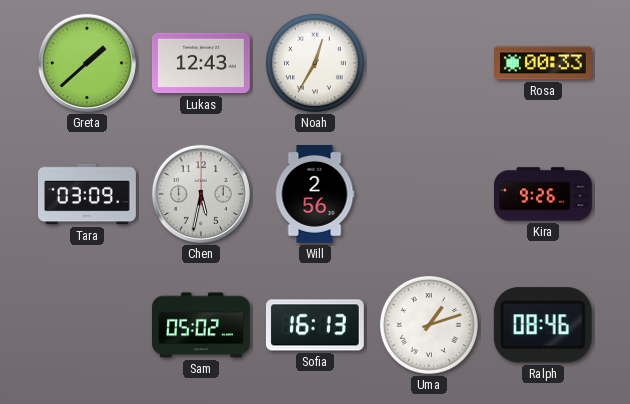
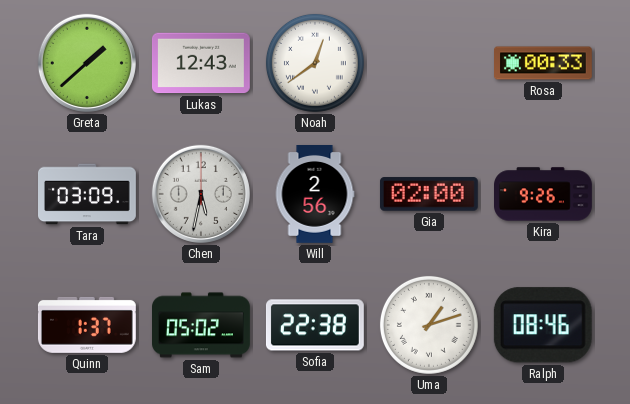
Noah: 12:35 -> 12:39 (315, 63)
Gia: none -> 02:00 (429, 194)
Quinn: none -> 1:37 (87, 325)
Sofia: 16:13 -> 22:38 (315, 325)
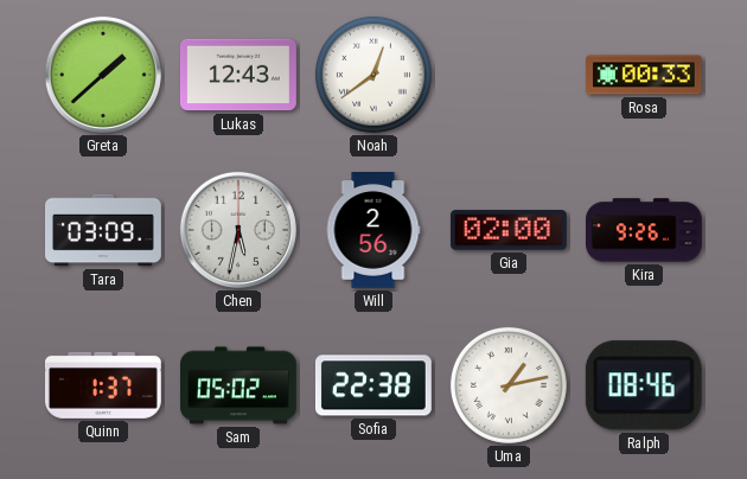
Uma: 1:12 -> 1:13 (509, 385)
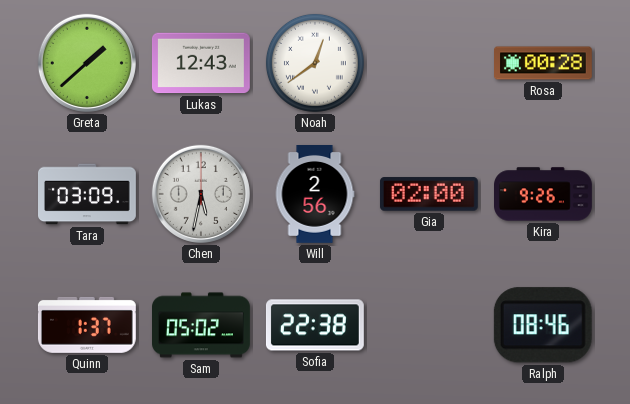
Rosa: 00:33 -> 00:28 (544, 63)
Uma: 1:13 -> none (509, 385)
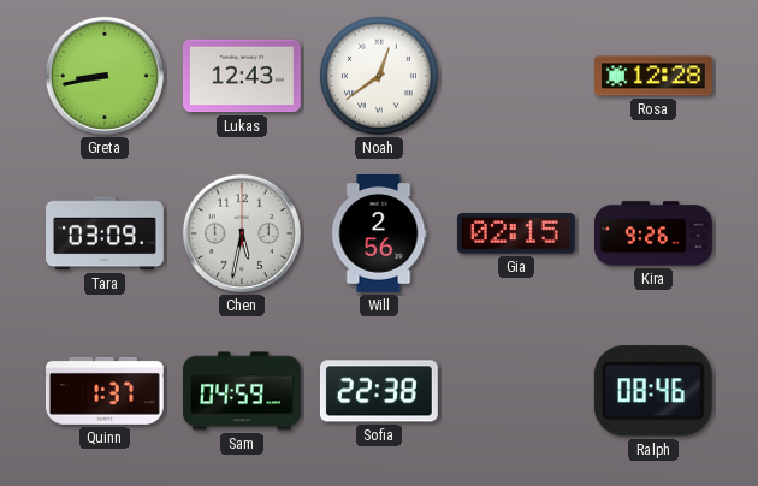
Greta: 1:38 -> 8:43 (105, 76)
Rosa: 00:28 -> 12:28 (655, 76)
Gia: 02:00 -> 02:15 (516, 233)
Sam: 05:02 -> 04:59 (243, 391)
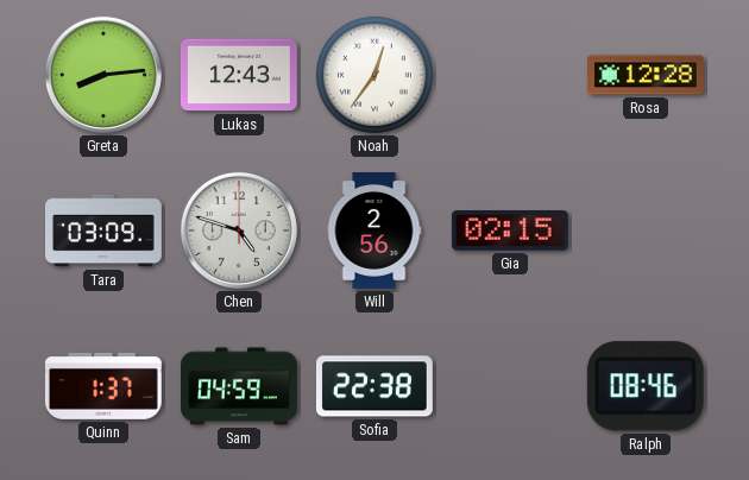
Greta: 8:43 -> 8:14 (103, 75)
Noah: 12:39 -> 12:36 (374, 75)
Chen: 5:32 -> 4:48 (239, 230)
Kira: 9:26 -> none (655, 233)
